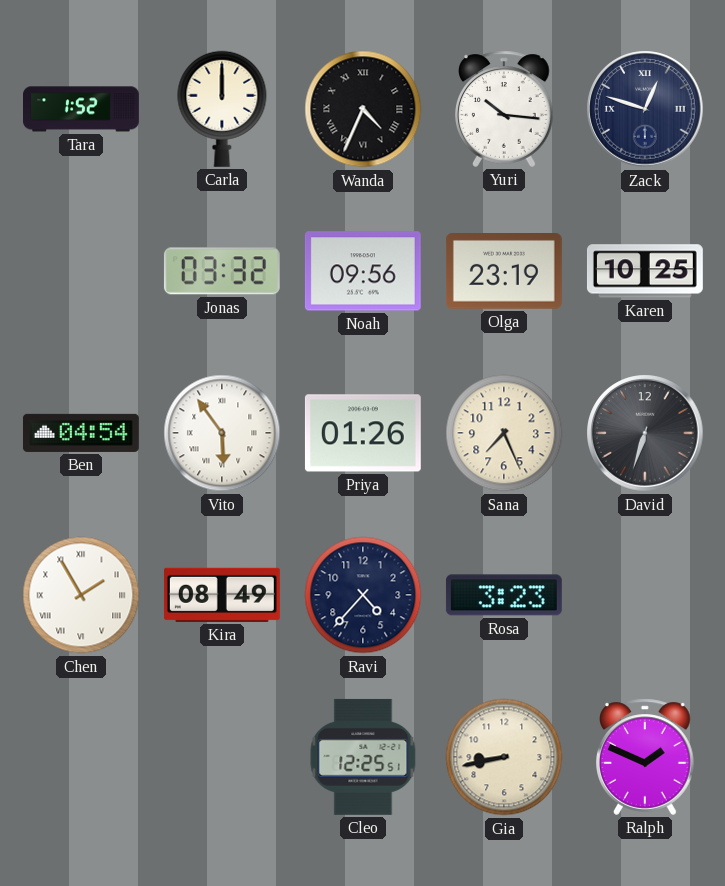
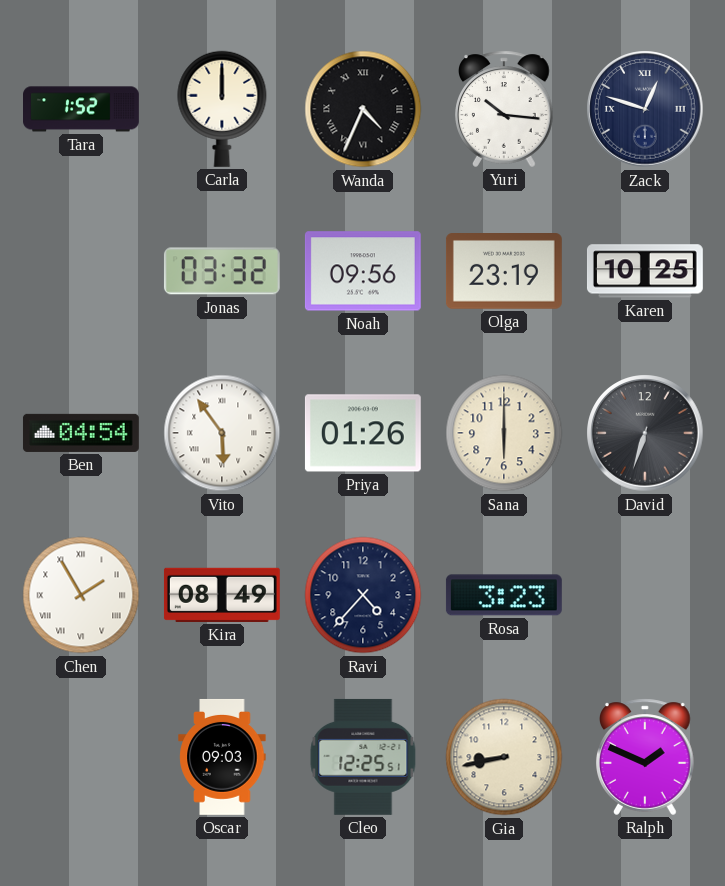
Sana: 7:26 -> 6:00 (504, 433)
Oscar: none -> 09:03 (222, 757)
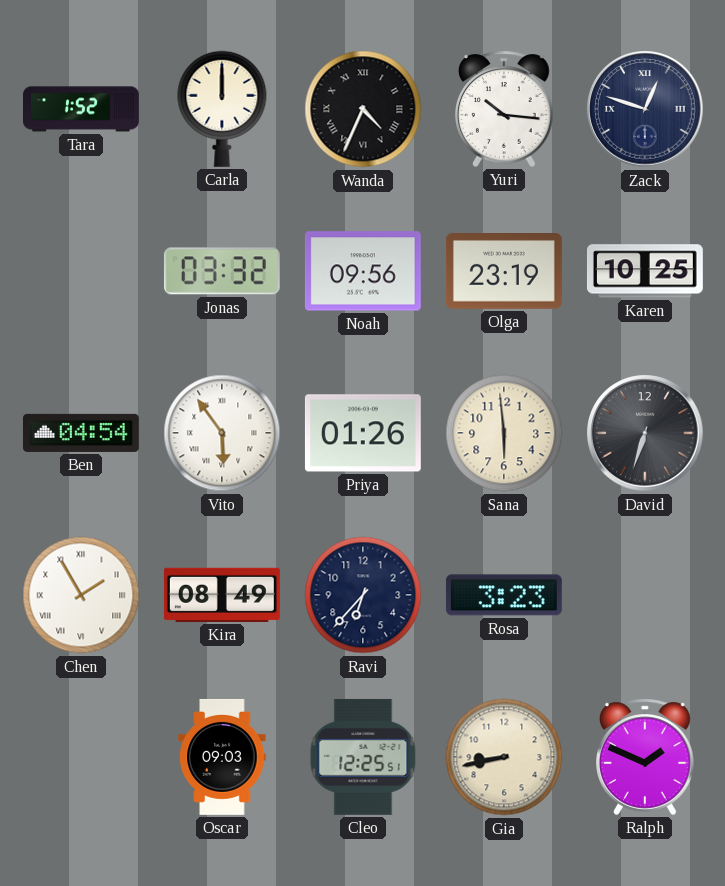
Sana: 6:00 -> 5:59 (504, 433)
Ravi: 4:37 -> 6:37 (363, 595)
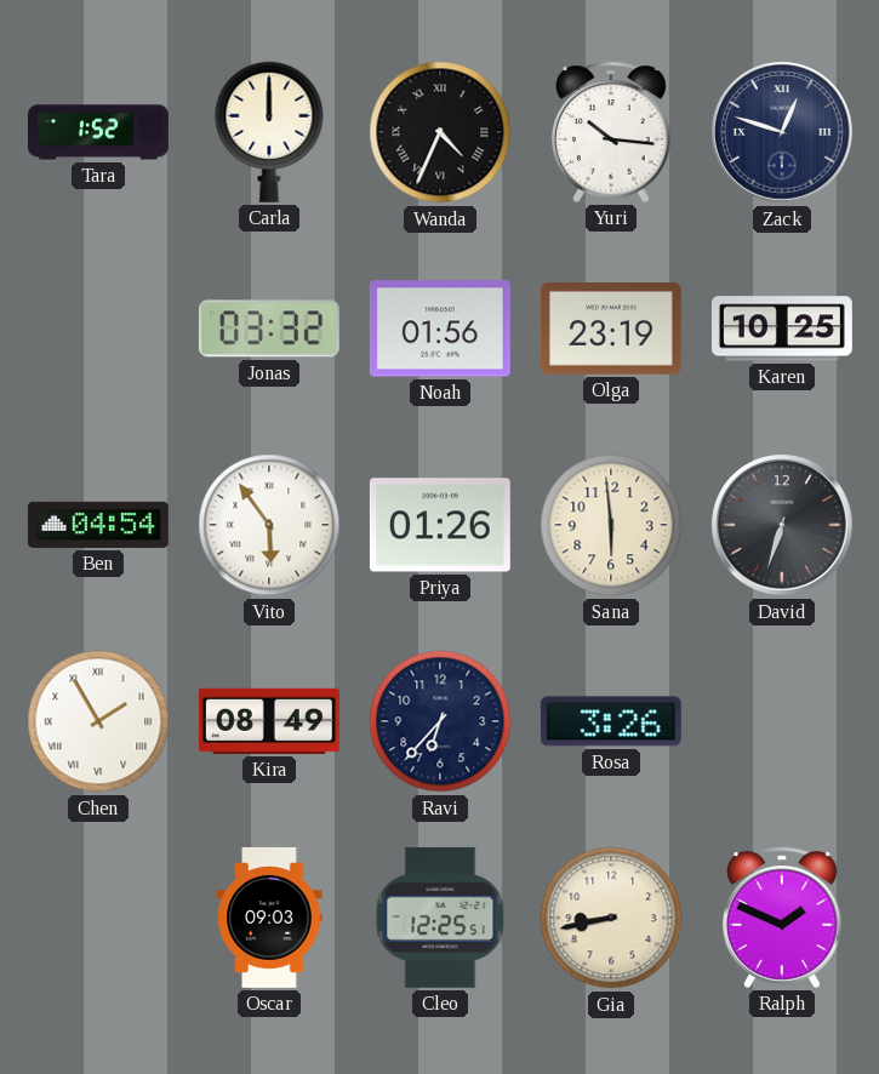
Noah: 09:56 -> 01:56 (440, 329)
Rosa: 3:23 -> 3:26 (611, 721)
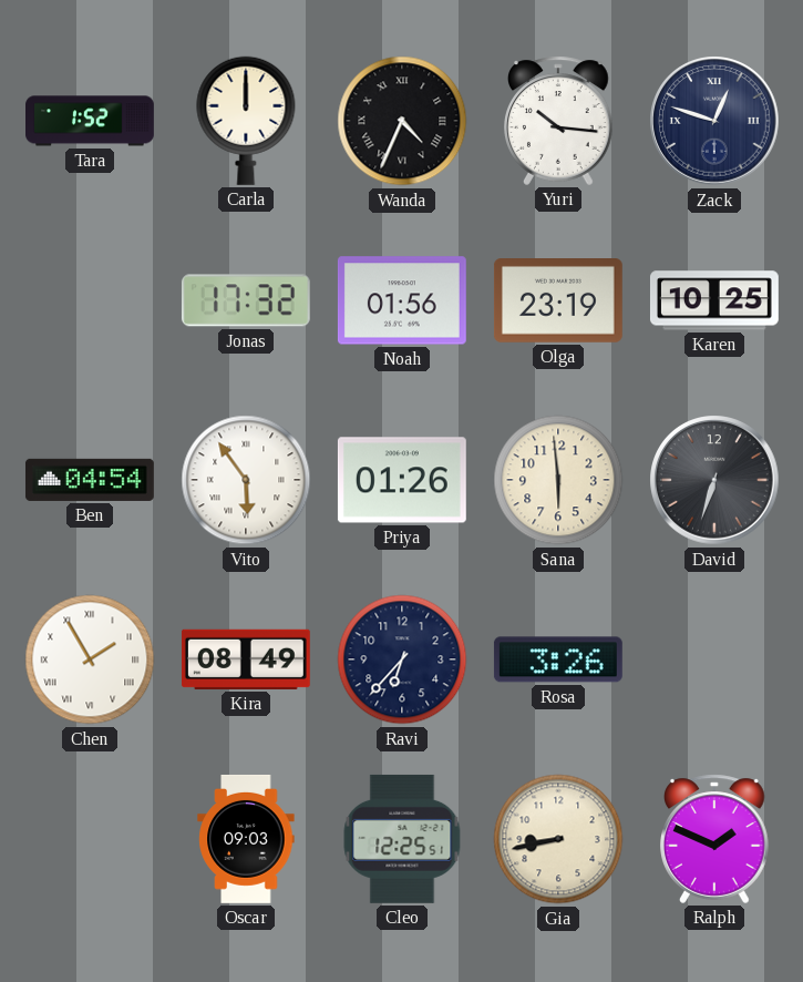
Jonas: 03:32 -> 17:32 (246, 300)
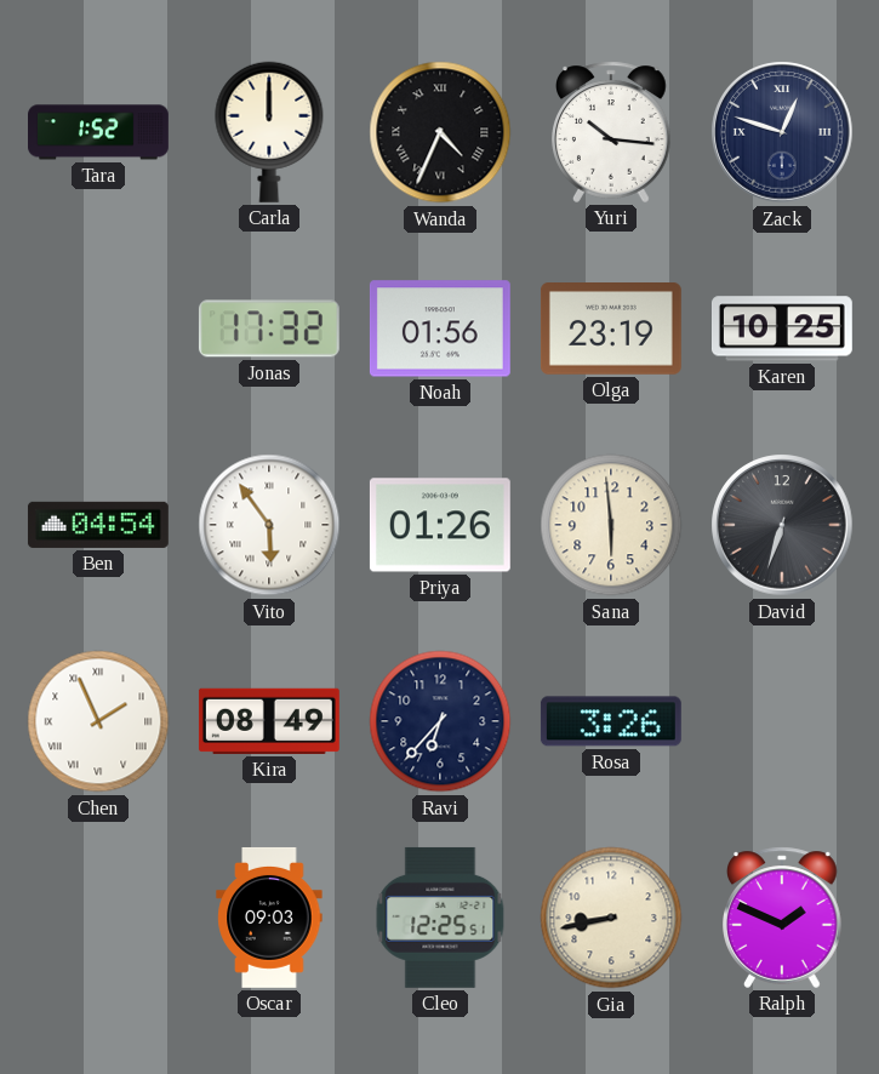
Chen: 1:55 -> 1:56 (98, 721)
